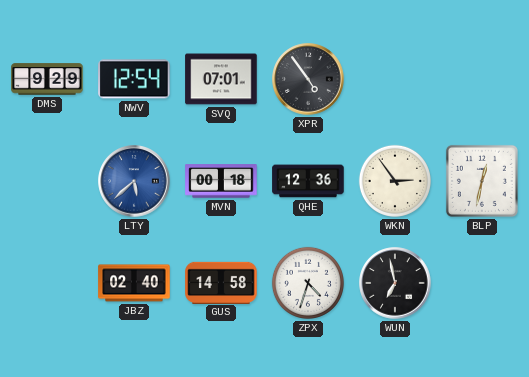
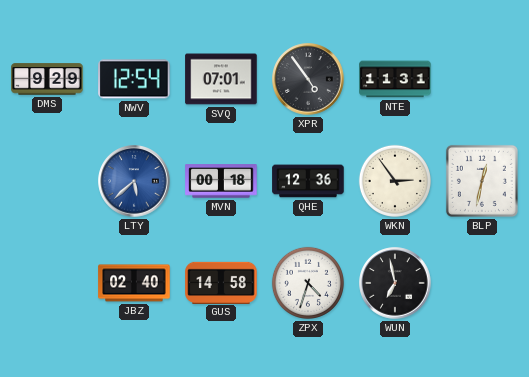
NTE: none -> 11:31 (395, 79)
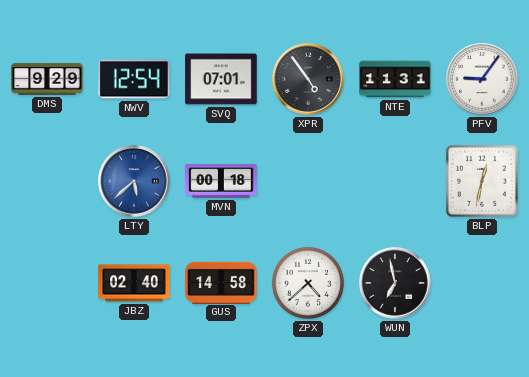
PFV: none -> 9:06 (482, 79)
QHE: 12:36 -> none (308, 181)
WKN: 2:54 -> none (395, 181)
ZPX: 4:33 -> 4:38 (308, 283)
